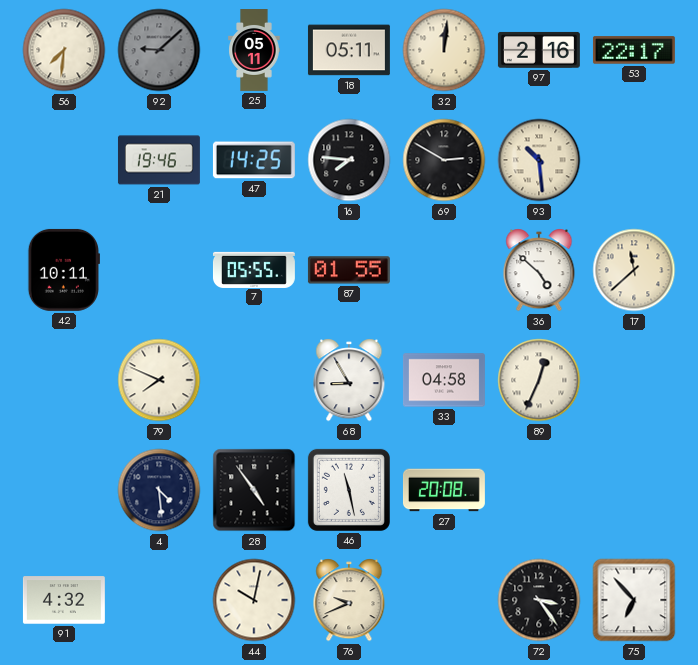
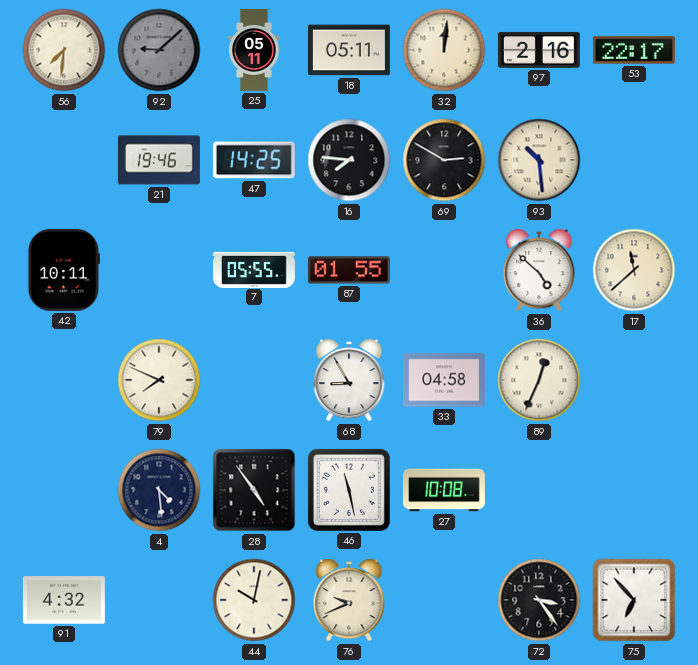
27: 20:08 -> 10:08 (444, 490)
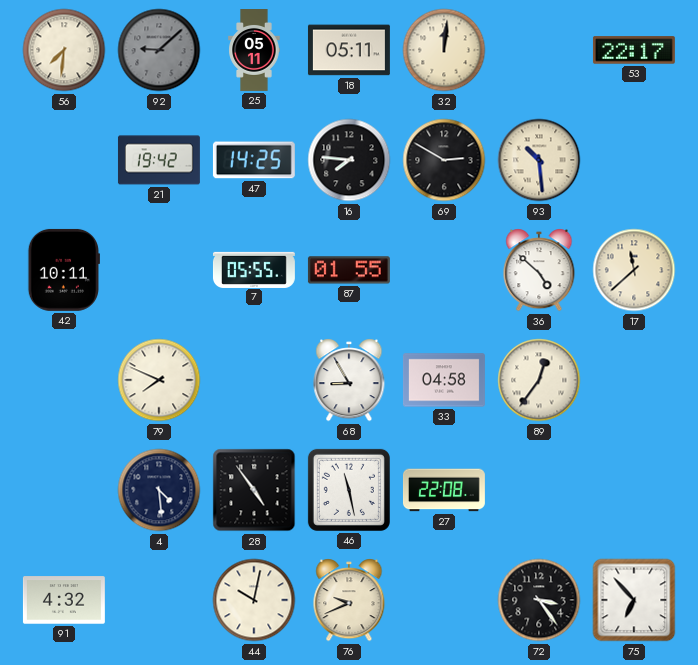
97: 2:16 -> none (539, 50)
21: 19:46 -> 19:42 (159, 160)
89: 12:34 -> 12:36 (539, 380)
27: 10:08 -> 22:08 (444, 490)
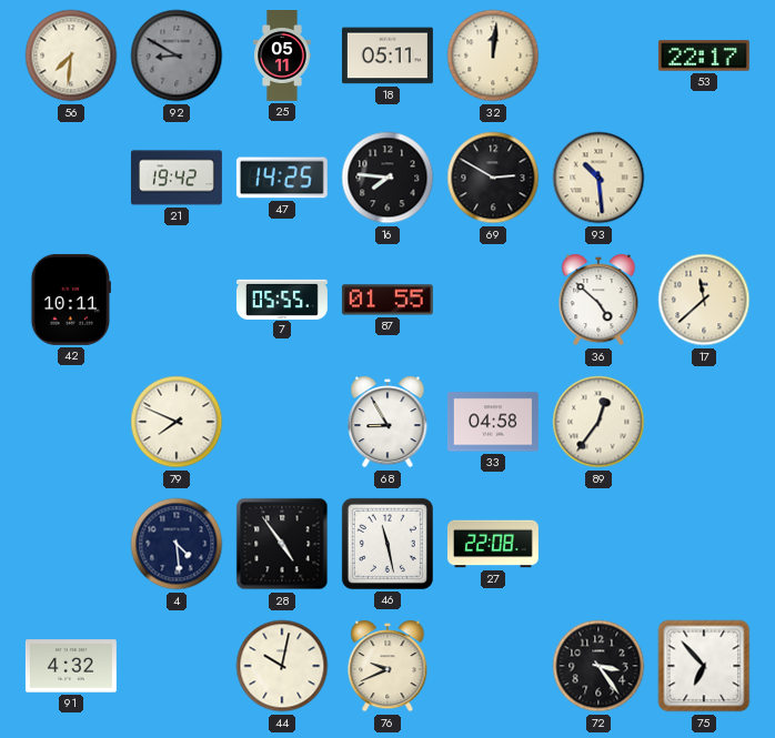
92: 9:08 -> 8:50 (177, 55)
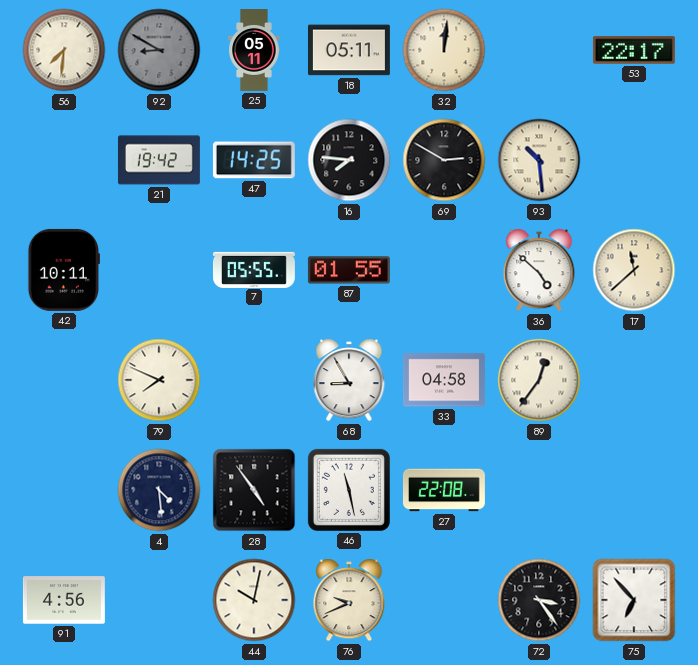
91: 4:32 -> 4:56 (64, 600)
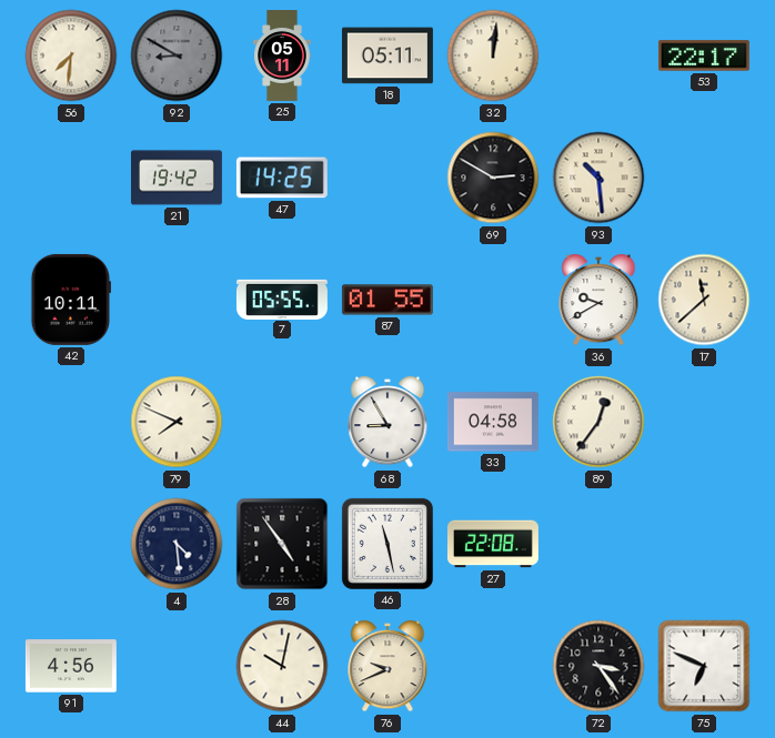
16: 7:46 -> none (349, 160)
36: 4:52 -> 9:40 (598, 300)
75: 6:53 -> 6:49 (704, 666)
